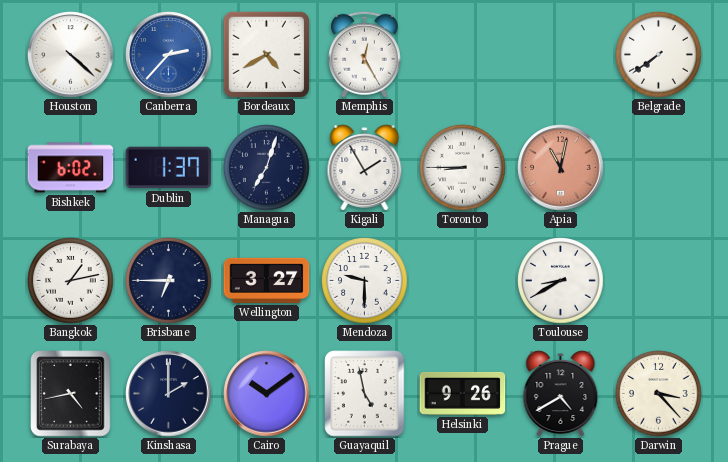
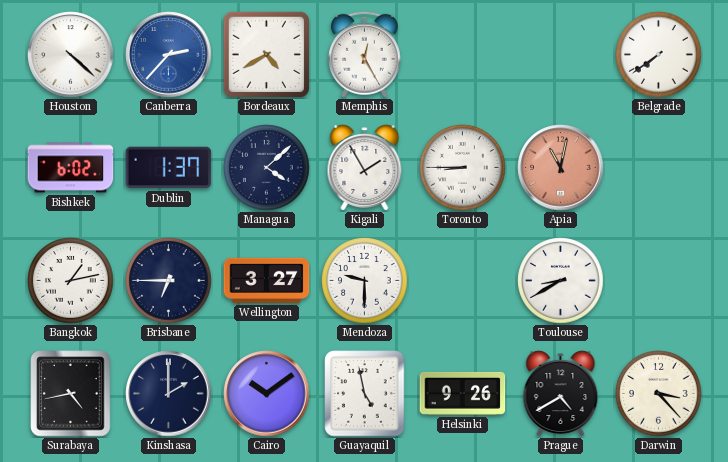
Managua: 7:03 -> 4:08 (267, 168)
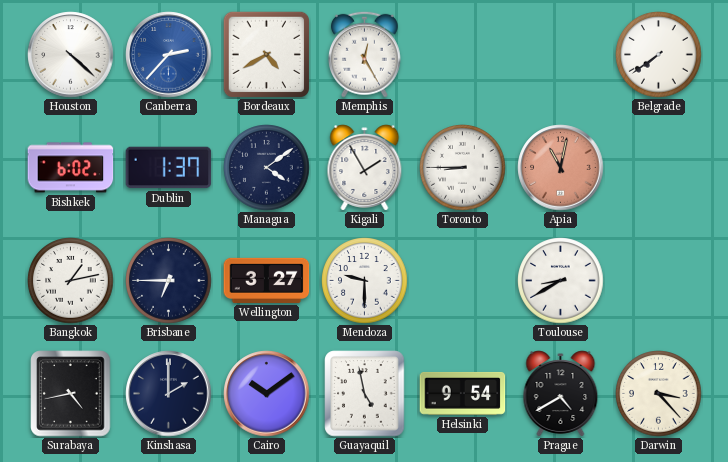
Managua: 4:08 -> 4:09 (267, 168)
Helsinki: 9:26 -> 9:54 (463, 393)
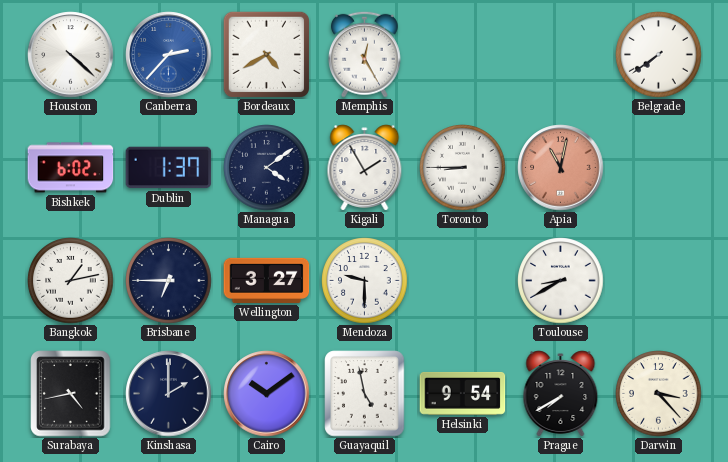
Prague: 4:40 -> 7:40 (561, 394)
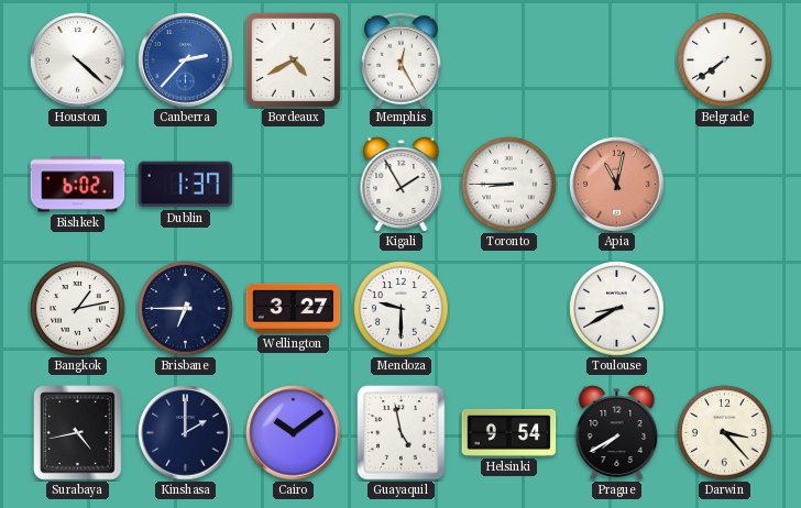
Managua: 4:09 -> none (267, 168)
